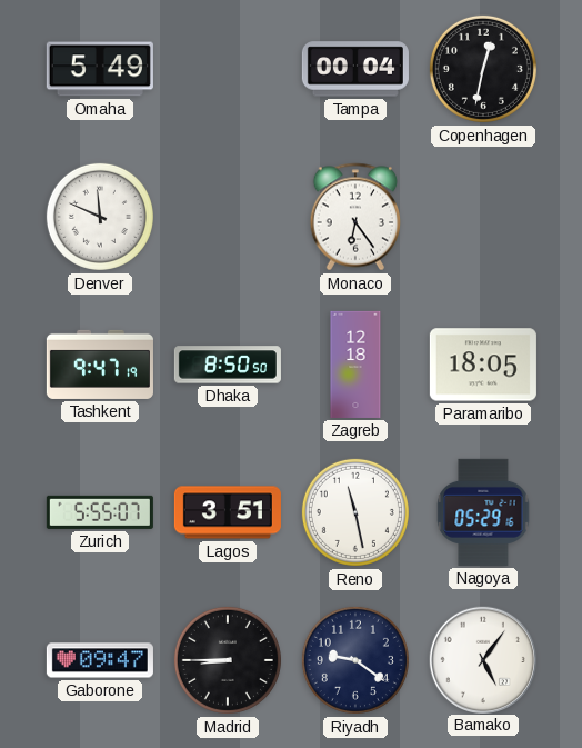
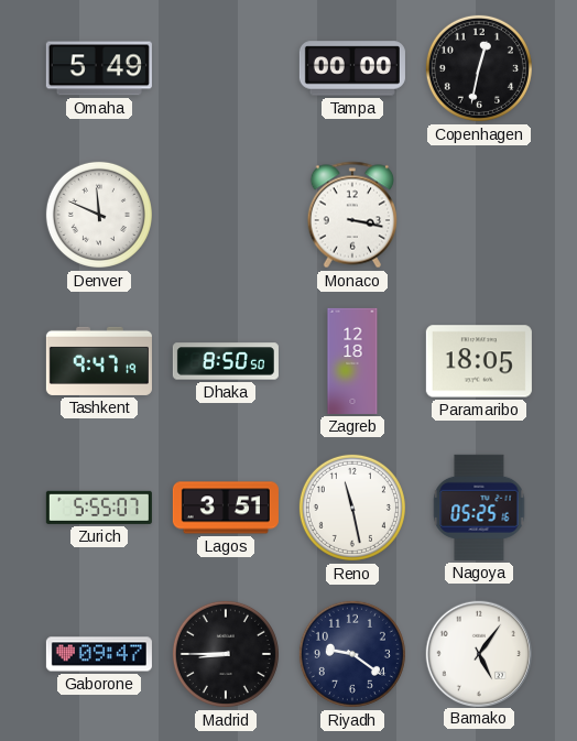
Tampa: 00:04 -> 00:00 (352, 68)
Monaco: 6:24 -> 3:17 (351, 215)
Nagoya: 05:29 -> 05:25 (479, 508)
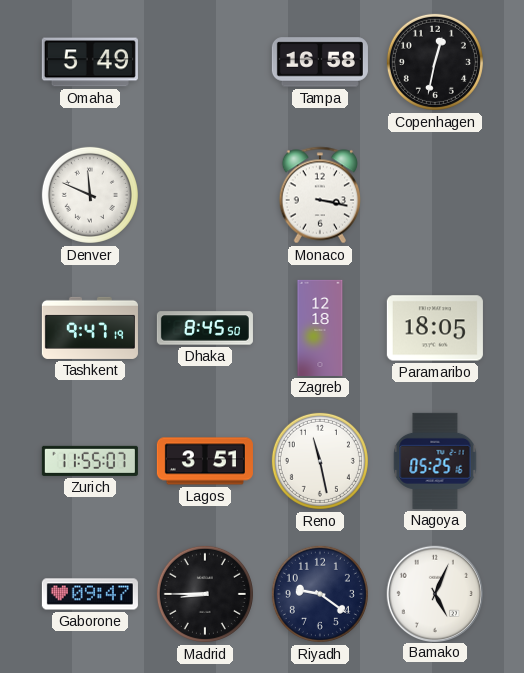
Tampa: 00:00 -> 16:58 (320, 62)
Dhaka: 8:50 -> 8:45 (205, 328)
Zurich: 5:55 -> 11:55 (90, 461)
Bamako: 5:06 -> 5:04 (434, 593)
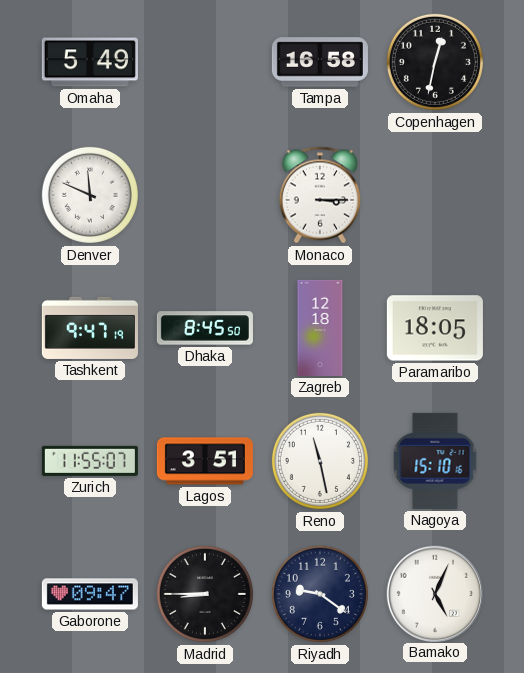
Monaco: 3:17 -> 3:15 (319, 195)
Nagoya: 05:25 -> 15:10 (435, 461)
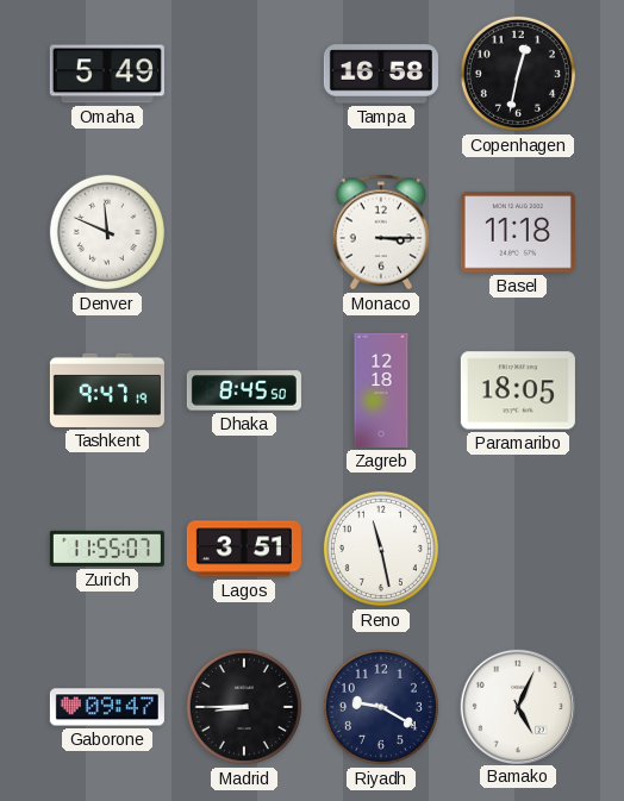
Basel: none -> 11:18 (518, 232)
Nagoya: 15:10 -> none (435, 461)
Riyadh: 9:21 -> 9:20 (381, 707)
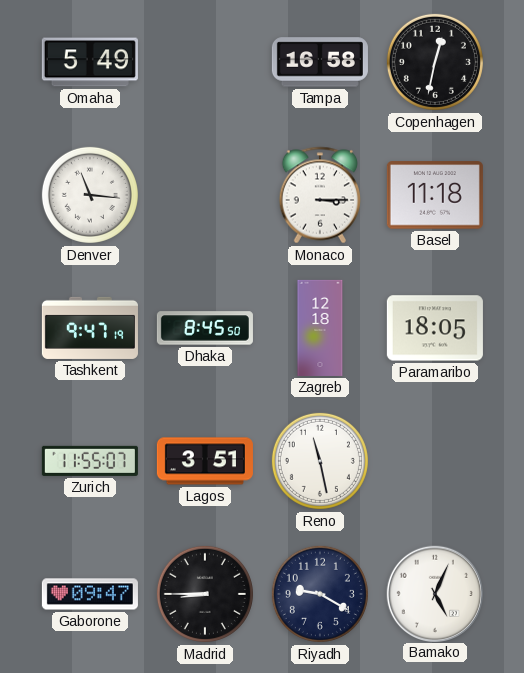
Denver: 11:49 -> 11:16 (90, 195)
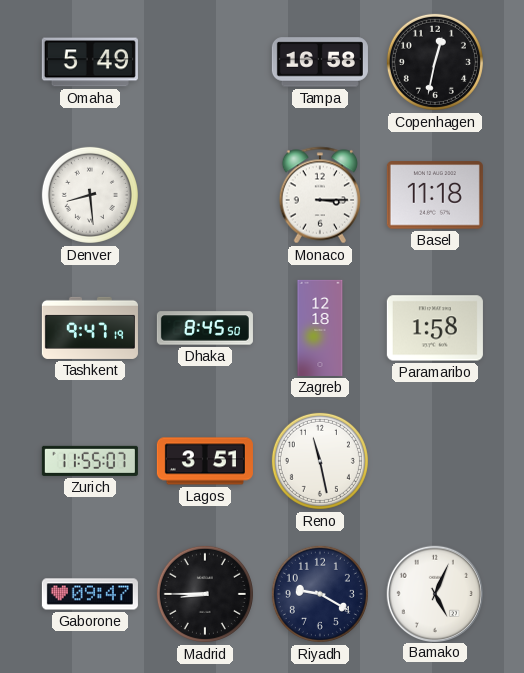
Denver: 11:16 -> 8:29 (90, 195)
Paramaribo: 18:05 -> 1:58 (435, 328)
